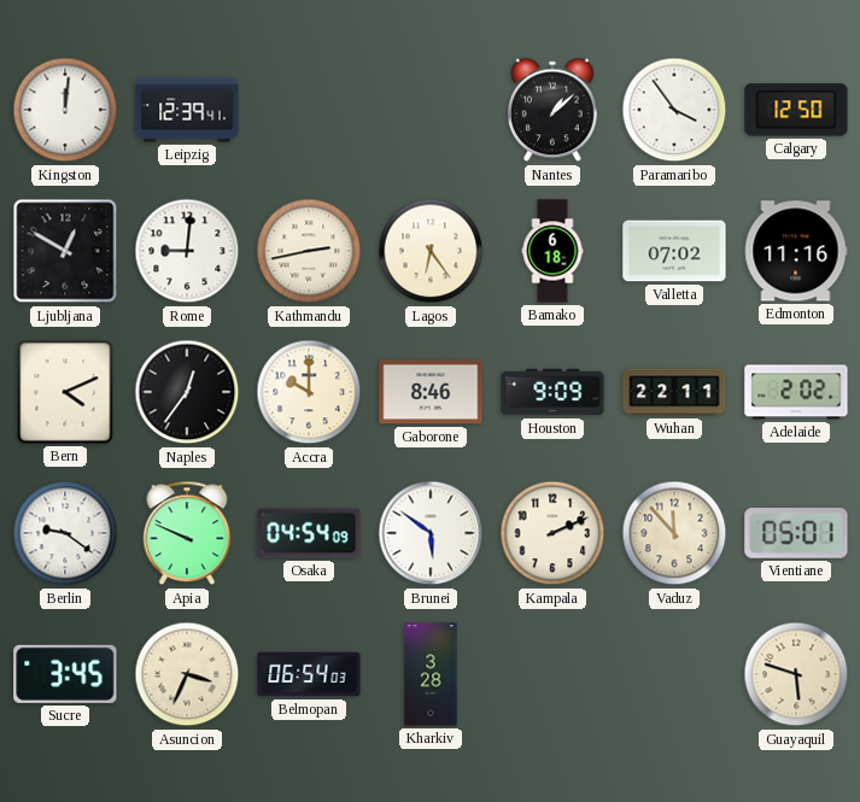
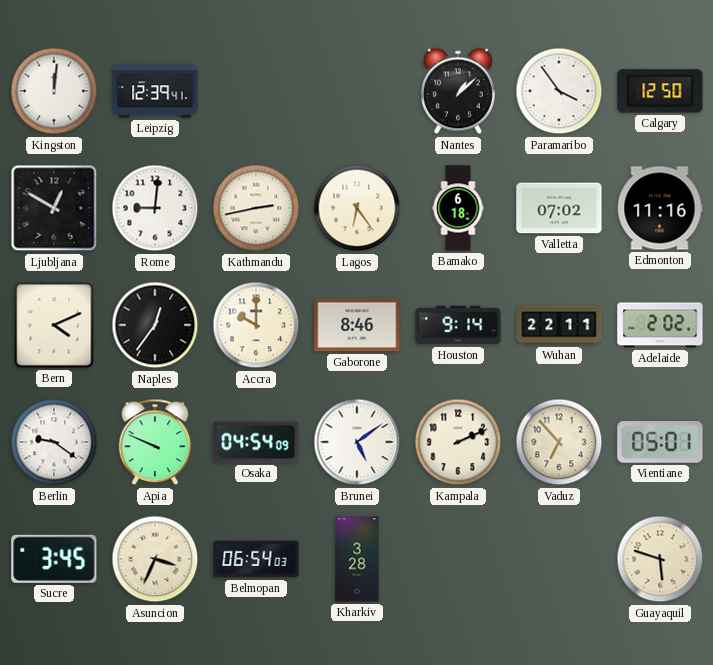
Houston: 9:09 -> 9:14 (458, 325)
Brunei: 5:51 -> 5:09 (357, 442)
Vaduz: 11:53 -> 6:53 (559, 442)
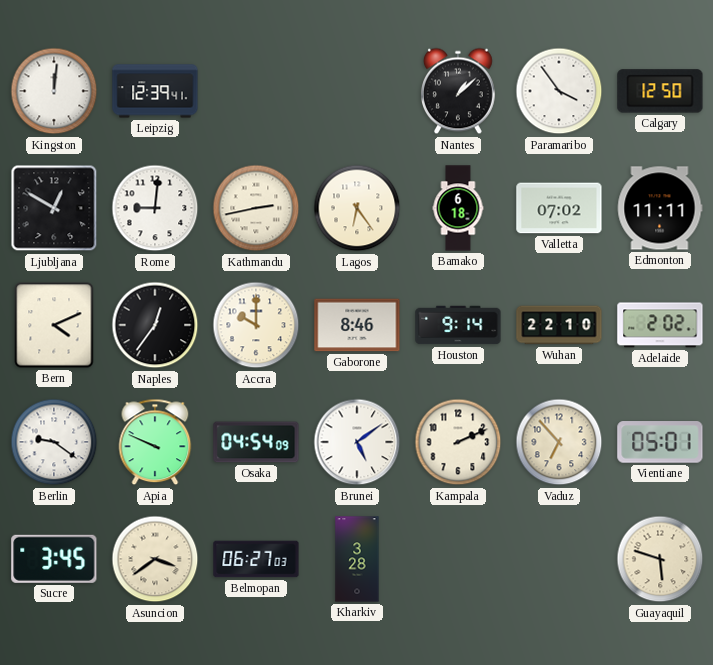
Edmonton: 11:16 -> 11:11 (660, 208)
Wuhan: 22:11 -> 22:10 (559, 325)
Asuncion: 3:34 -> 3:39 (155, 559)
Belmopan: 06:54 -> 06:27 (256, 559)
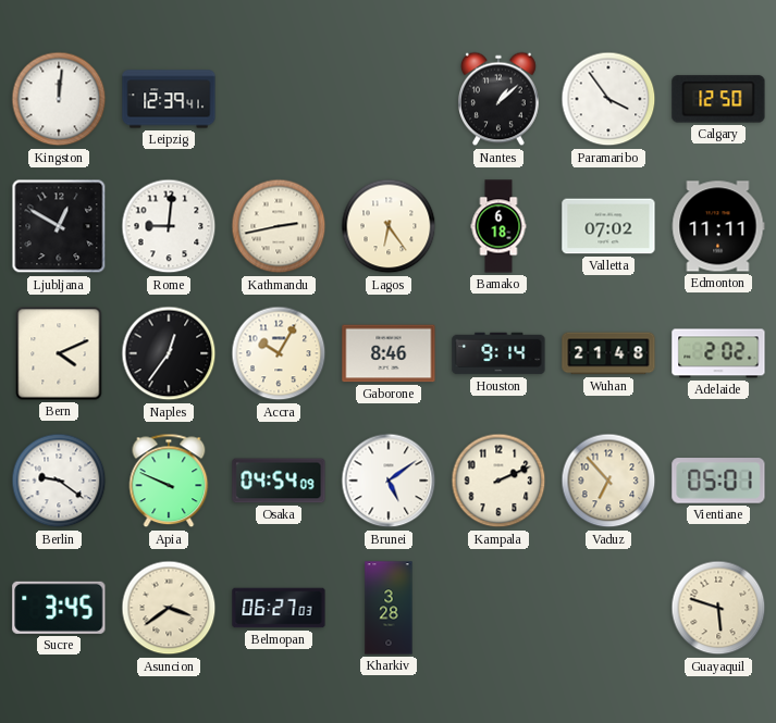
Accra: 10:00 -> 10:05 (279, 353)
Wuhan: 22:10 -> 21:48 (608, 353)
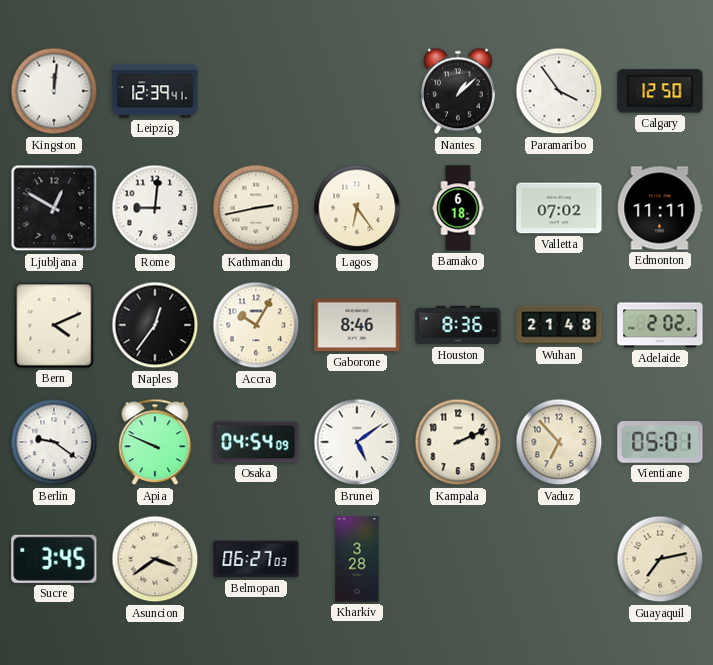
Houston: 9:14 -> 8:36 (458, 325)
Guayaquil: 5:48 -> 7:13 (660, 559)
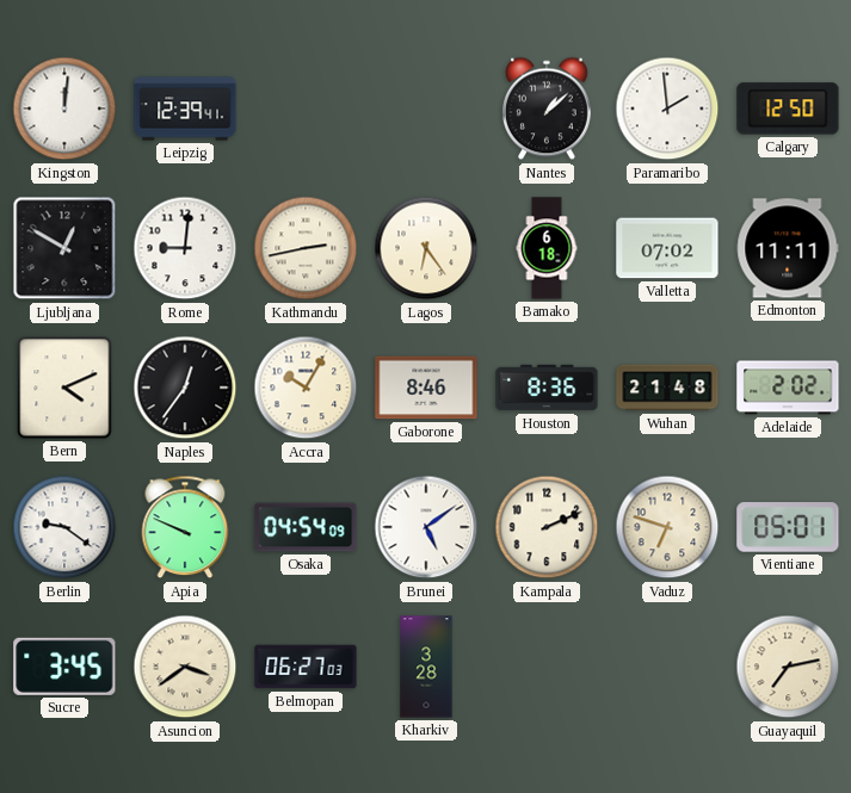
Paramaribo: 3:54 -> 1:59 (667, 109)
Vaduz: 6:53 -> 6:48 (667, 527)
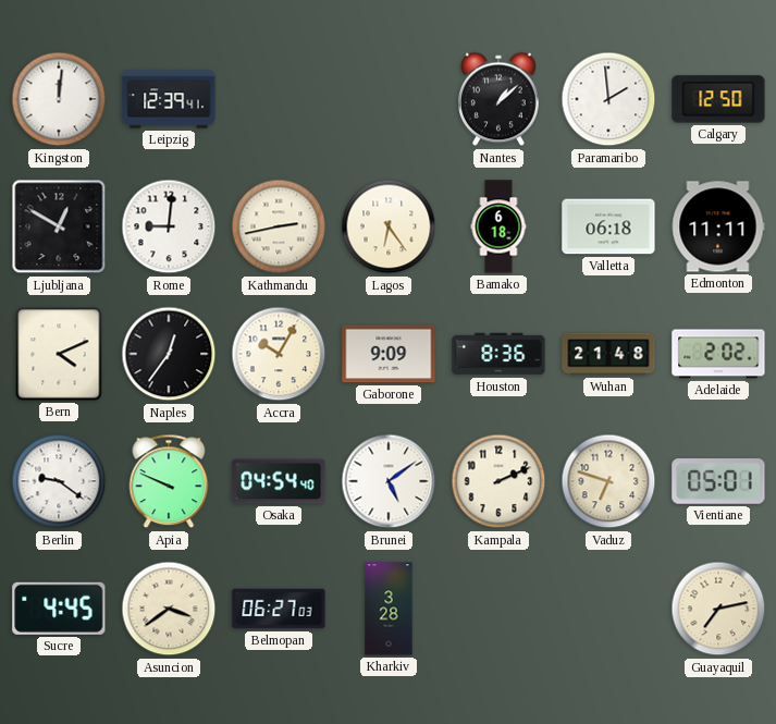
Valletta: 07:02 -> 06:18 (608, 226)
Gaborone: 8:46 -> 9:09 (389, 354)
Osaka: 04:54:09 -> 04:54:40 (279, 481)
Sucre: 3:45 -> 4:45 (59, 609)
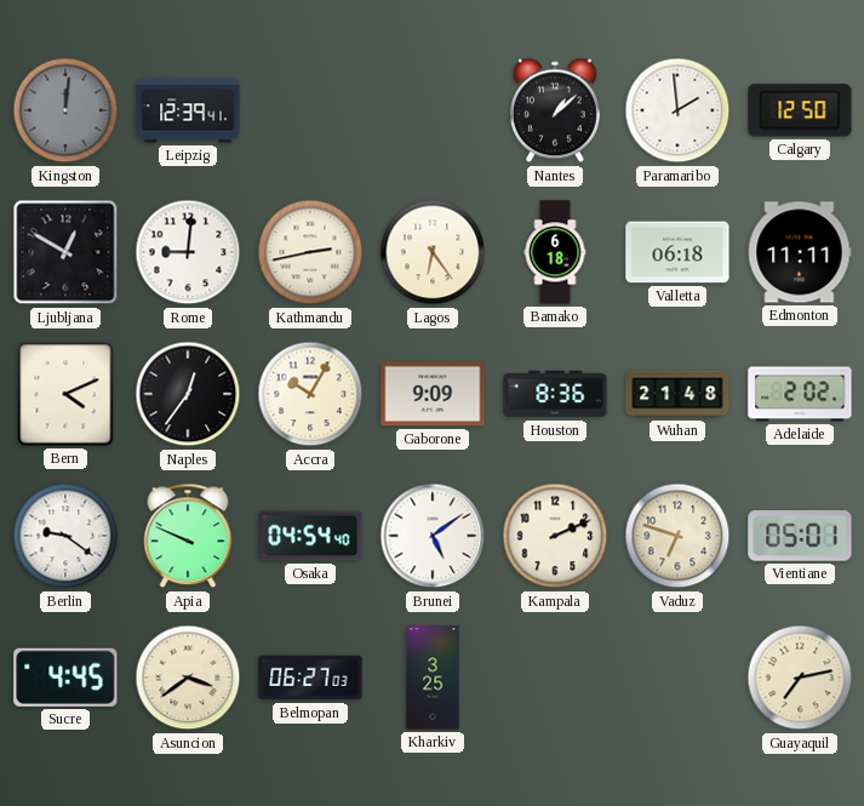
Kingston dial: white -> grey (65, 110)
Kharkiv: 3:28 -> 3:25 (433, 678)
